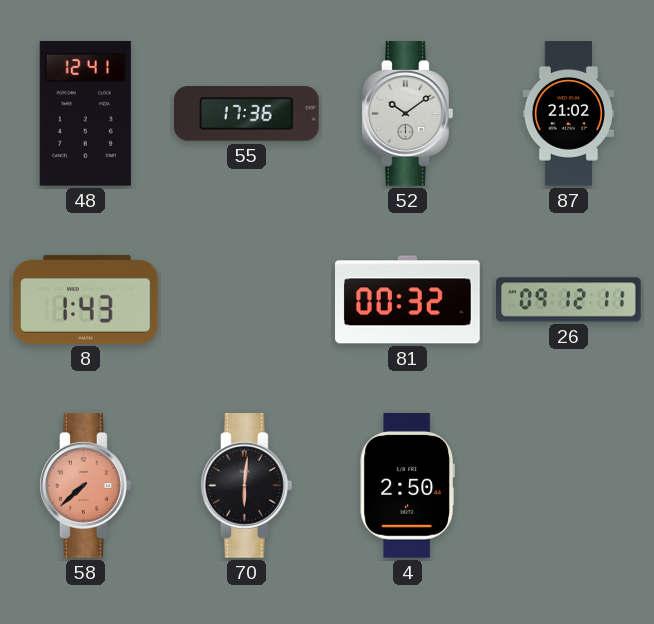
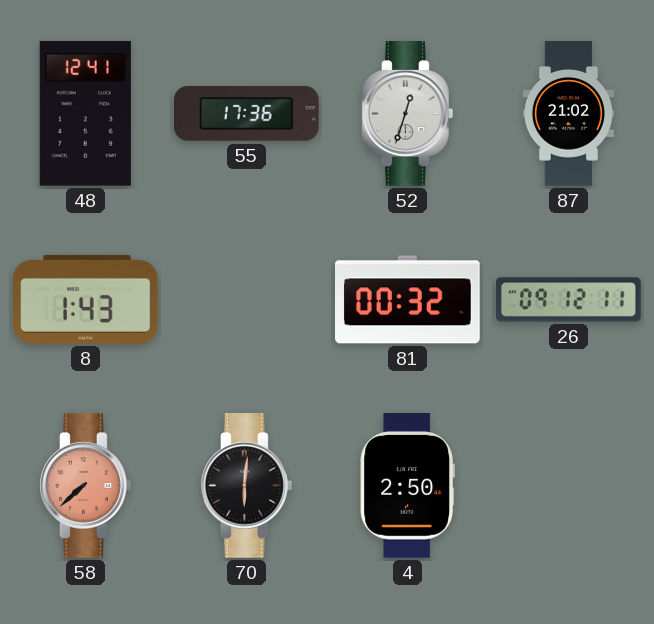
52: 10:09 -> 12:33 (407, 114)
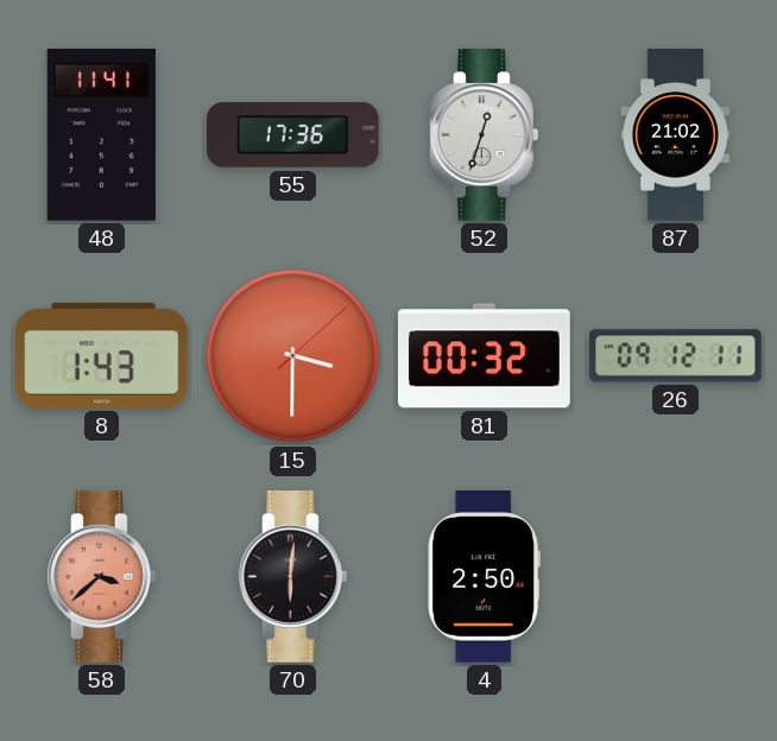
48: 12:41 -> 11:41 (101, 134)
15: none -> 3:30 (293, 356)
58: 7:38 -> 3:38 (101, 577)
